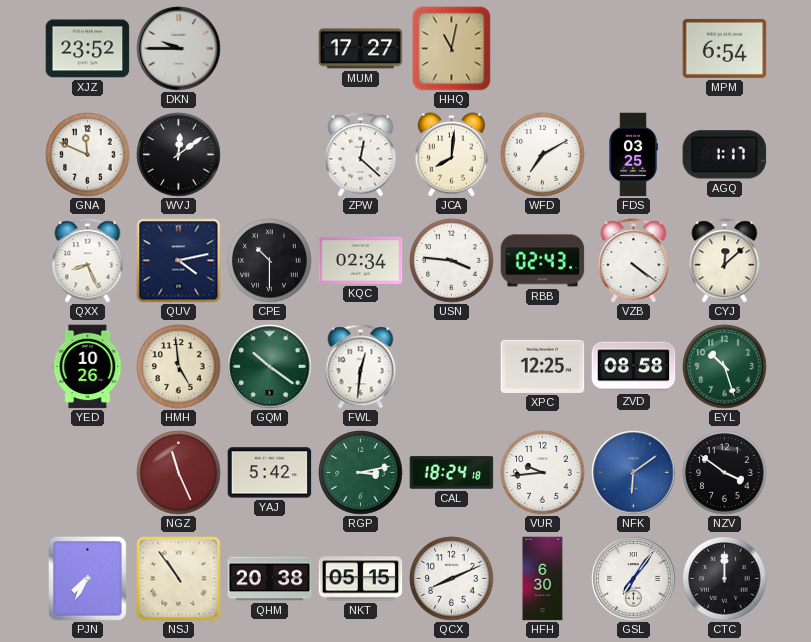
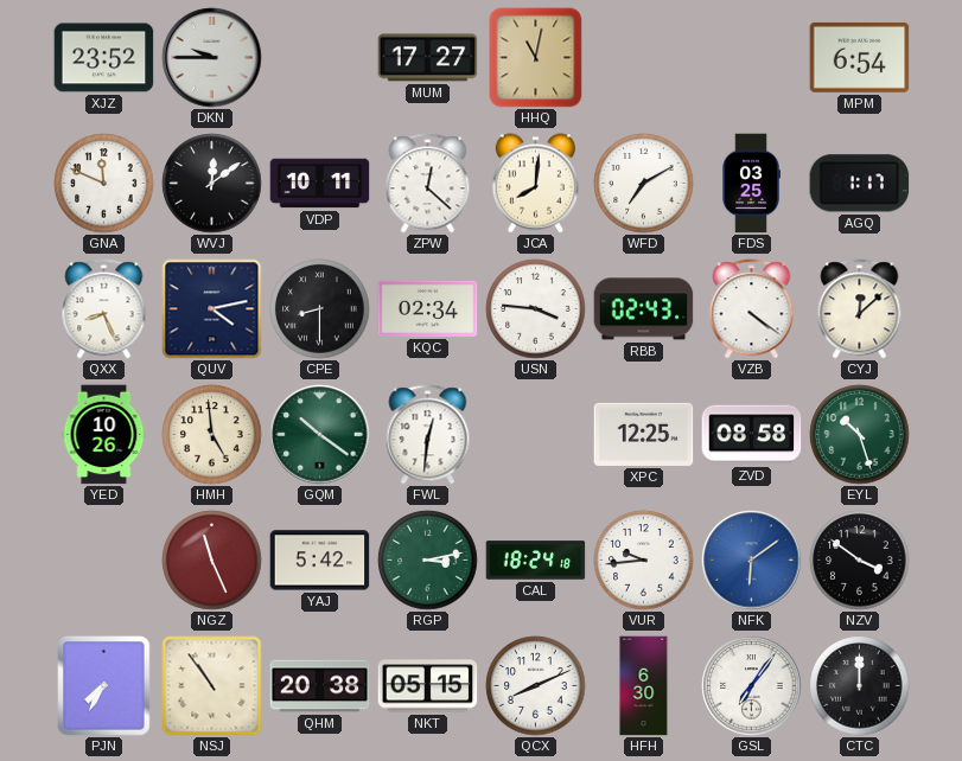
VDP: none -> 10:11 (320, 184)
CPE: 10:30 -> 8:30 (320, 309)
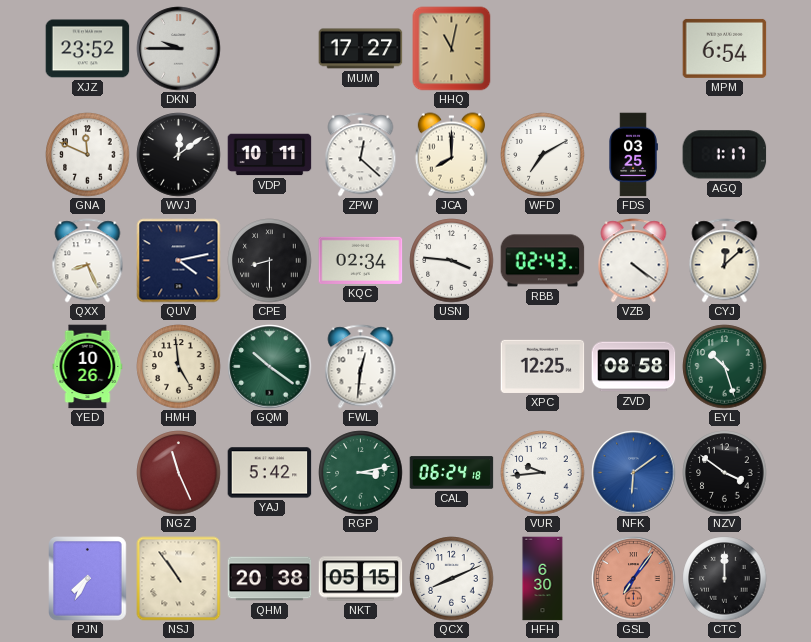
JCA: 8:01 -> 8:00 (451, 155)
CAL: 18:24 -> 06:24 (452, 473)
GSL dial: white -> salmon (634, 579)
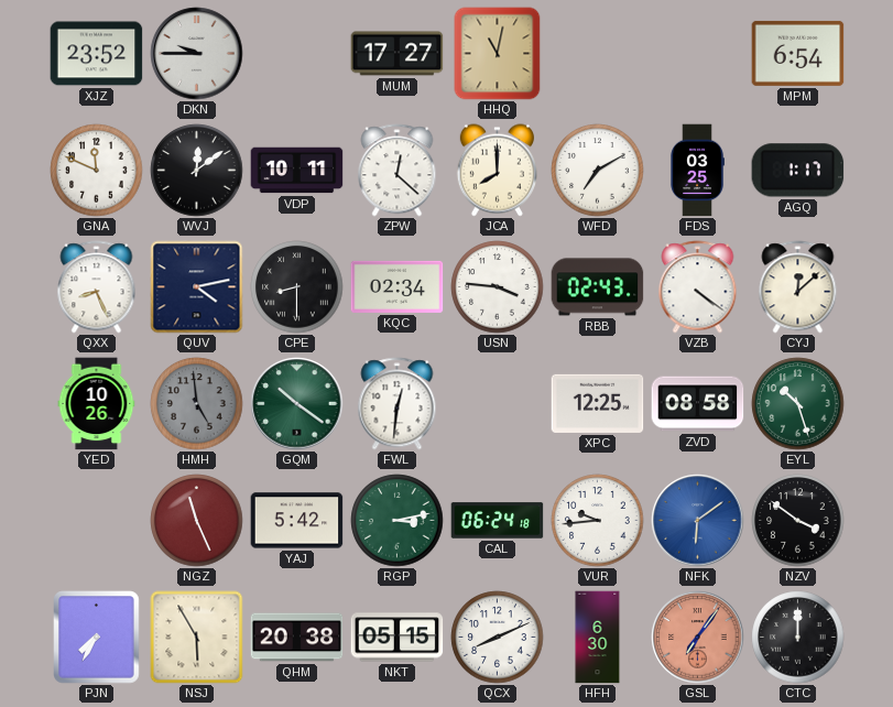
HMH dial: cream -> grey (197, 404)
NSJ: 10:54 -> 5:55 (197, 638)
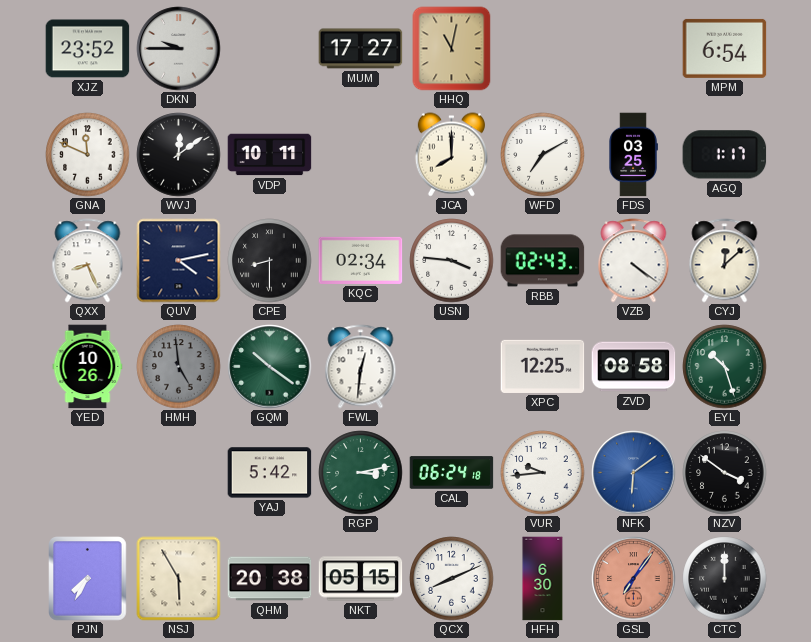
ZPW: 12:22 -> none (398, 171)
NGZ: 11:26 -> none (197, 521)
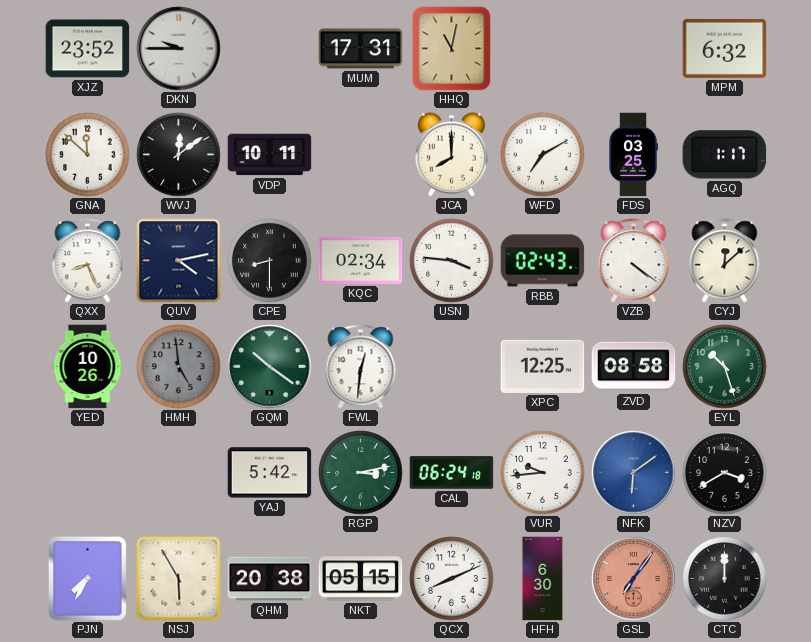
MUM: 17:27 -> 17:31 (361, 49)
MPM: 6:54 -> 6:32 (725, 48)
GNA: 11:49 -> 11:52 (88, 155)
NZV: 3:51 -> 3:40 (725, 473)
